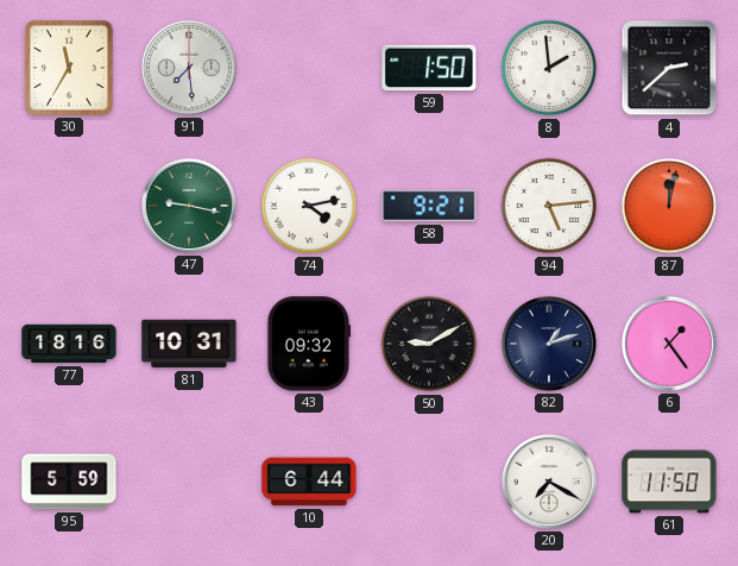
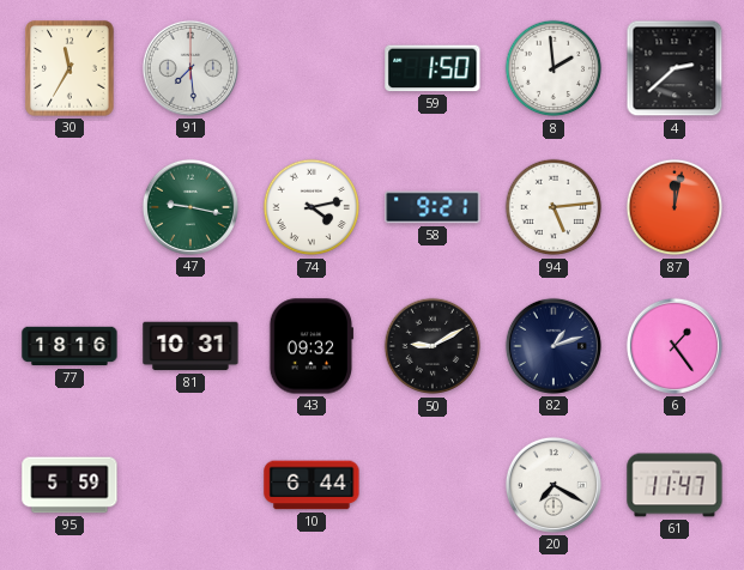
61: 11:50 -> 11:47 (675, 485)
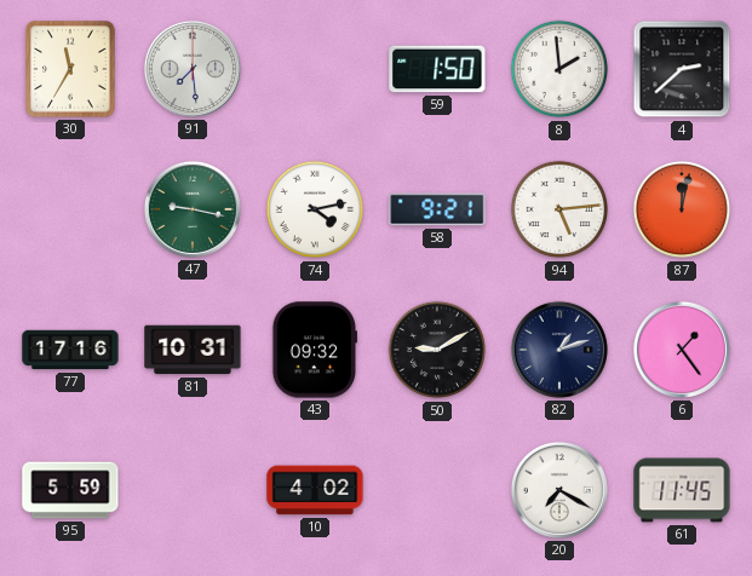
77: 18:16 -> 17:16 (70, 350)
10: 6:44 -> 4:02 (315, 490)
61: 11:47 -> 11:45 (682, 490)
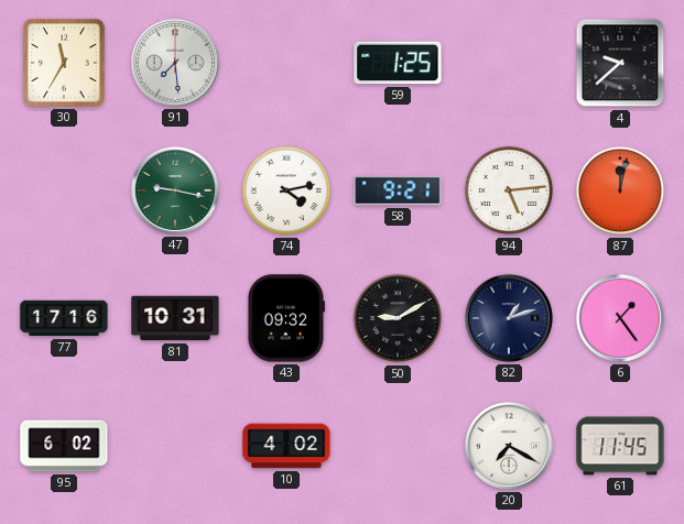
59: 1:50 -> 1:25 (398, 63)
8: 1:59 -> none (559, 69)
4: 2:38 -> 9:38 (620, 63)
95: 5:59 -> 6:02 (64, 446)
